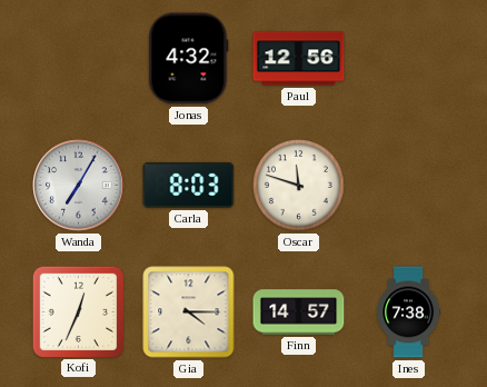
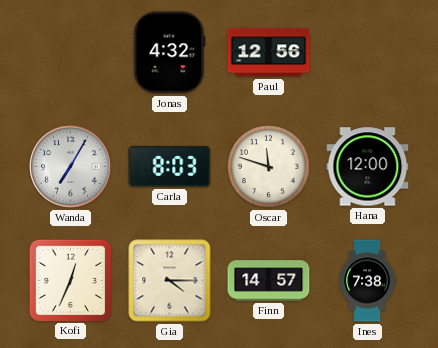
Hana: none -> 12:00 (368, 167)
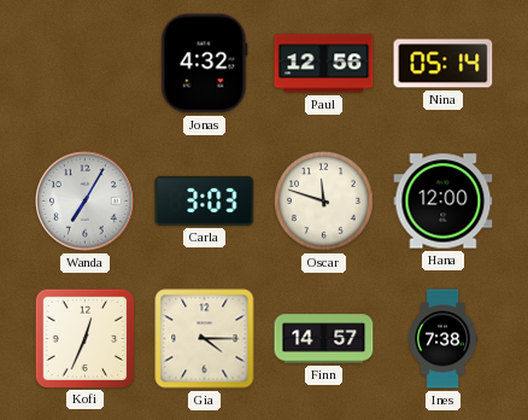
Nina: none -> 05:14 (444, 64)
Carla: 8:03 -> 3:03 (205, 200)
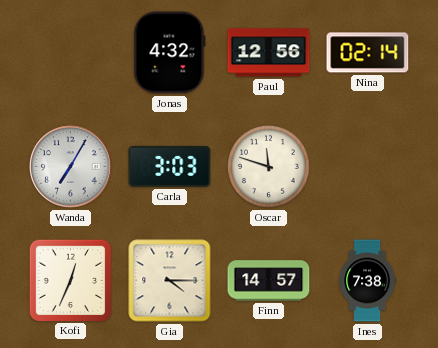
Nina: 05:14 -> 02:14 (368, 53)
Hana: 12:00 -> none (444, 202)
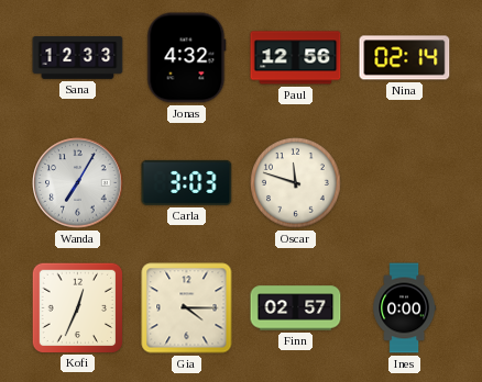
Sana: none -> 12:33 (78, 58)
Finn: 14:57 -> 02:57 (296, 308)
Ines: 7:38 -> 0:00 (405, 308)
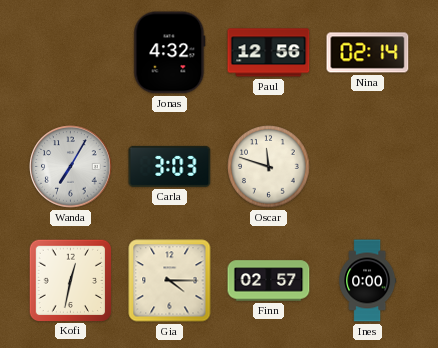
Sana: 12:33 -> none (78, 58)
Kofi: 12:34 -> 12:32 (70, 280)
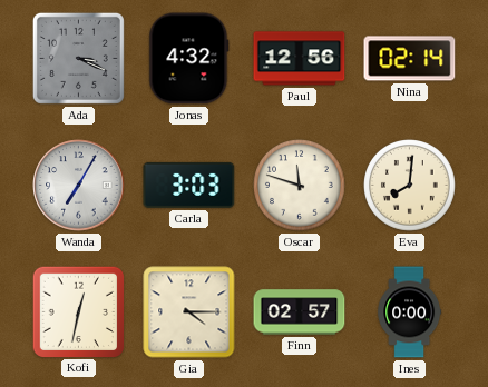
Ada: none -> 3:19 (78, 58)
Eva: none -> 8:01 (410, 186)
